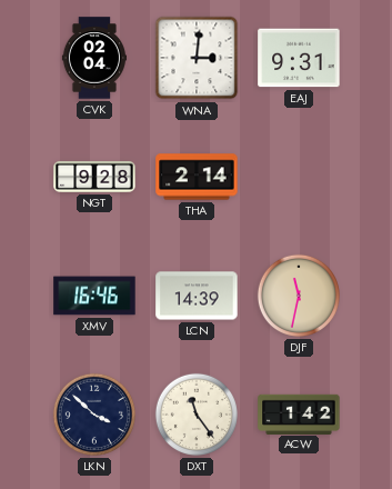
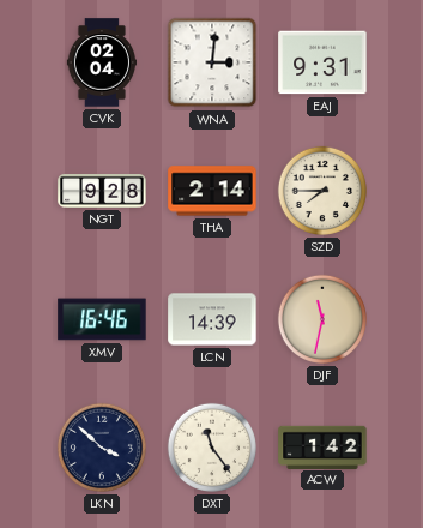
SZD: none -> 7:45 (322, 191)
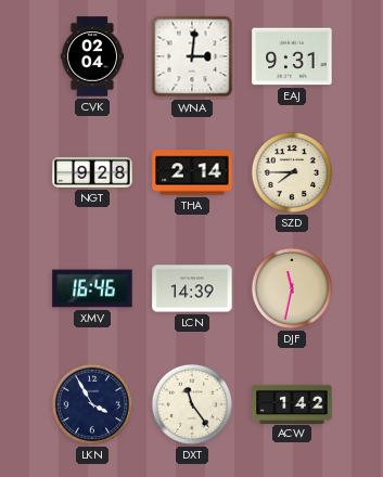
LKN: 3:52 -> 3:55 (92, 404)
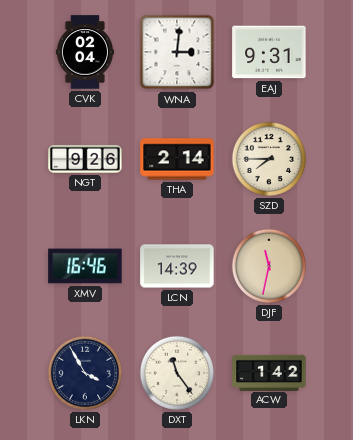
NGT: 9:28 -> 9:26 (85, 159)
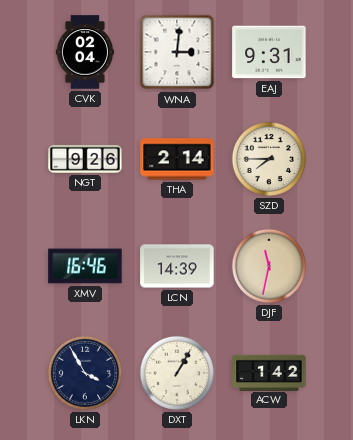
DXT: 11:24 -> 1:05 (177, 373)
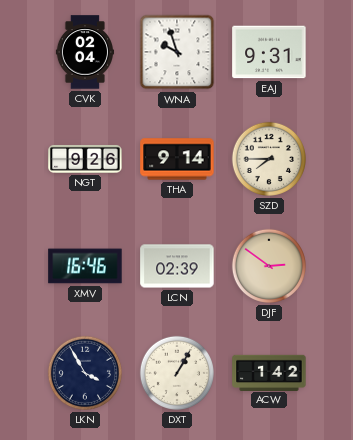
WNA: 3:01 -> 9:57 (177, 52)
THA: 2:14 -> 9:14 (177, 159)
LCN: 14:39 -> 02:39 (177, 266)
DJF: 11:32 -> 2:51 (269, 266)
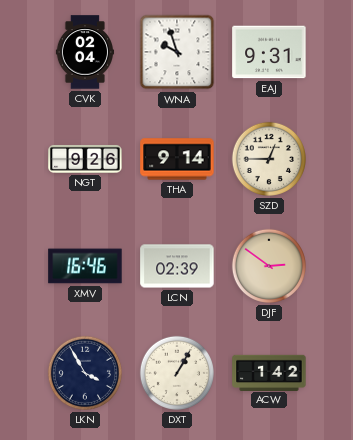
SZD: 7:45 -> 12:45 (269, 159)
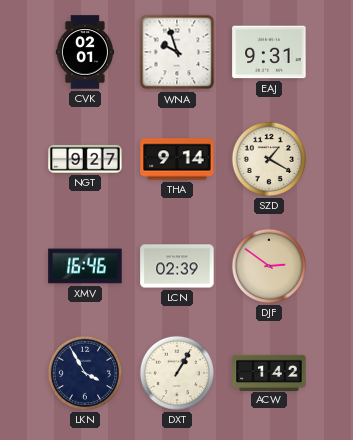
CVK: 02:04 -> 02:01 (84, 52)
NGT: 9:26 -> 9:27 (85, 159)
SZD: 12:45 -> 1:20 (269, 159)
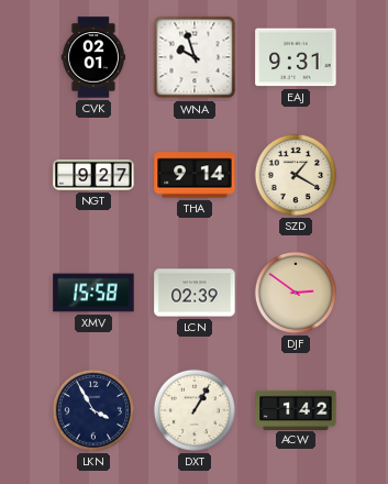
XMV: 16:46 -> 15:58 (93, 293)
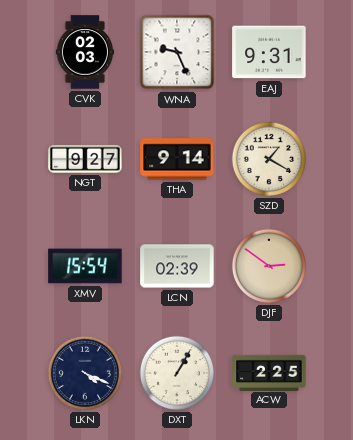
CVK: 02:01 -> 02:03 (84, 52)
WNA: 9:57 -> 9:26 (177, 52)
XMV: 15:58 -> 15:54 (85, 266)
LKN: 3:55 -> 4:19 (85, 373)
ACW: 1:42 -> 2:25 (269, 372)
